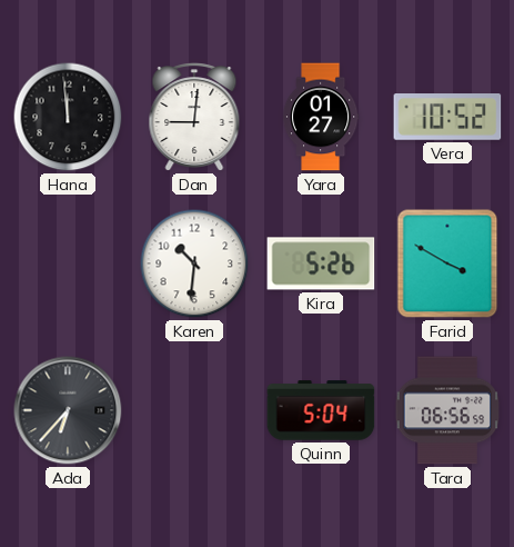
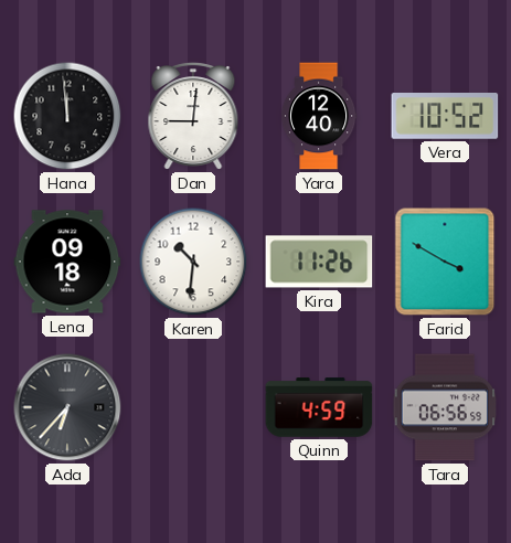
Yara: 01:27 -> 12:40 (319, 116)
Lena: none -> 09:18 (67, 262)
Kira: 5:26 -> 11:26 (319, 262)
Quinn: 5:04 -> 4:59 (319, 407)
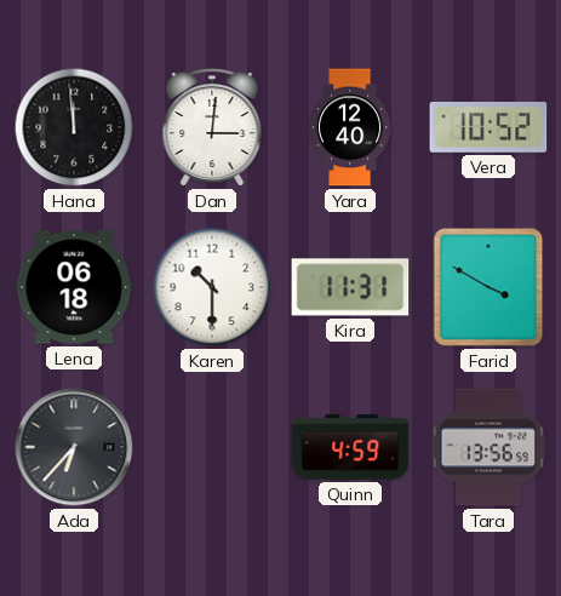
Dan: 9:01 -> 3:01 (212, 128)
Lena: 09:18 -> 06:18 (74, 287)
Karen: 10:31 -> 10:30 (212, 287)
Kira: 11:26 -> 11:31 (350, 287)
Tara: 06:56 -> 13:56 (488, 447)
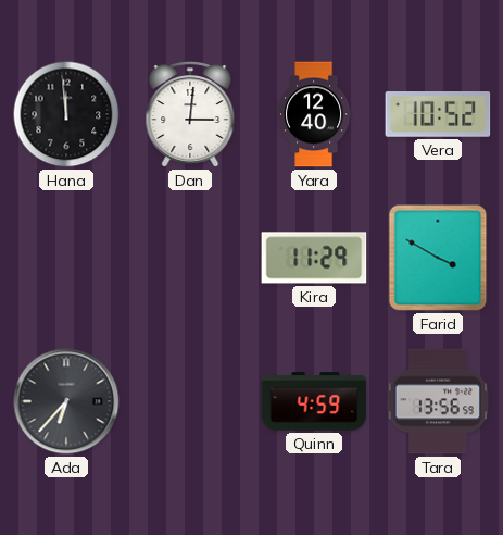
Lena: 06:18 -> none (74, 287)
Karen: 10:30 -> none (212, 287)
Kira: 11:31 -> 11:29 (314, 258)
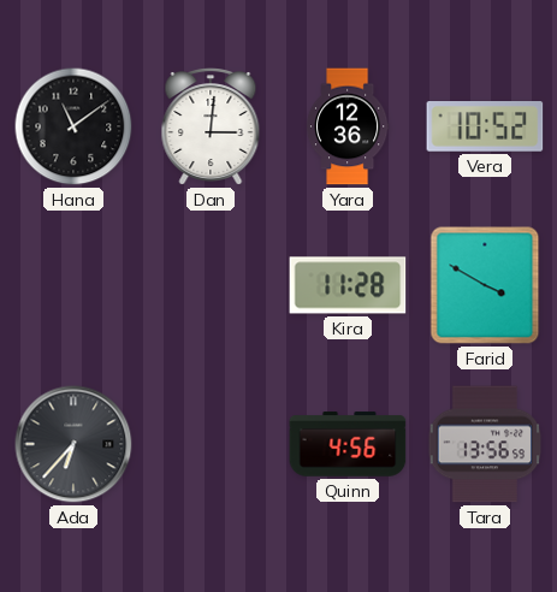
Hana: 11:59 -> 11:09 (73, 126)
Yara: 12:40 -> 12:36 (348, 126)
Kira: 11:29 -> 11:28 (348, 285)
Quinn: 4:59 -> 4:56 (348, 444)
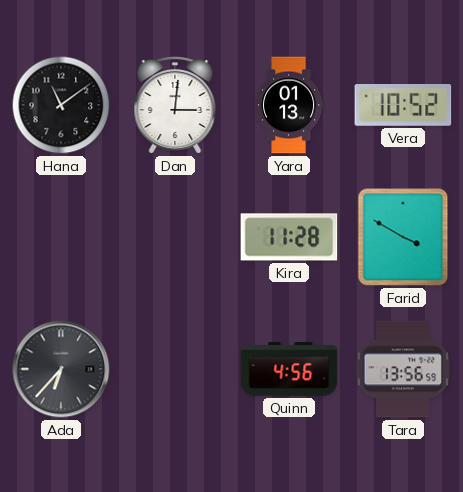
Yara: 12:36 -> 01:13 (289, 105)
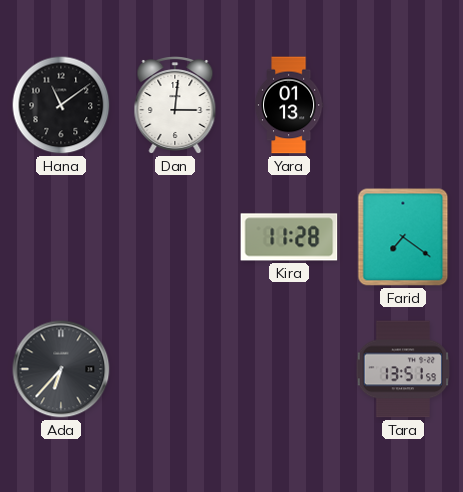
Vera: 10:52 -> none (403, 106)
Farid: 3:50 -> 7:21 (403, 237)
Quinn: 4:56 -> none (289, 369)
Tara: 13:56 -> 13:51 (403, 369)
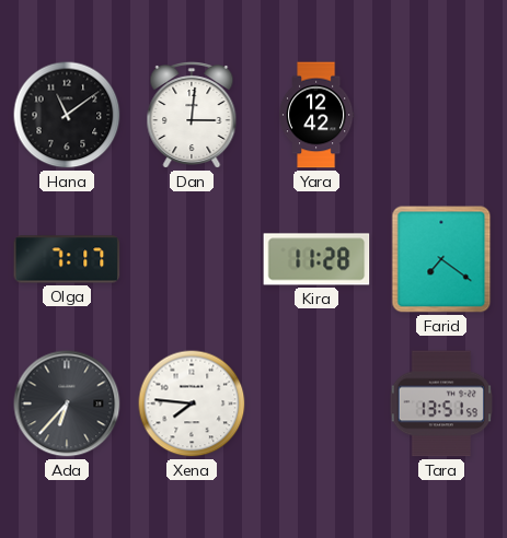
Yara: 01:13 -> 12:42 (316, 115)
Olga: none -> 7:17 (67, 259)
Xena: none -> 7:46 (192, 403)
